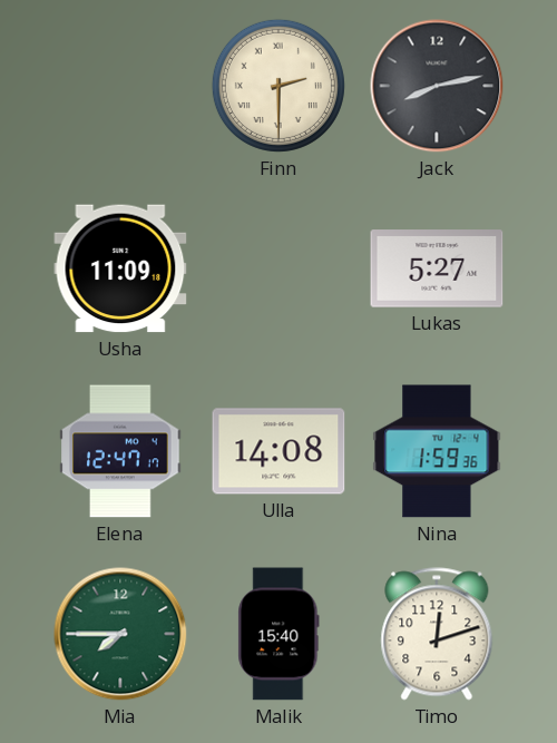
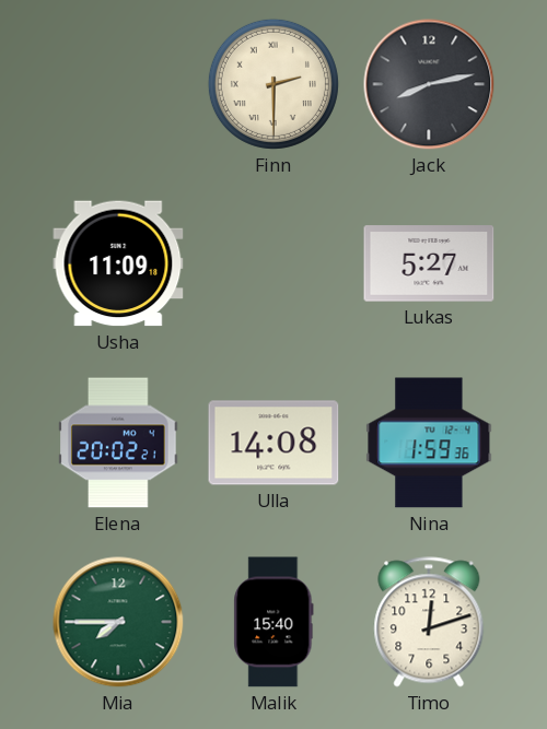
Elena: 12:47 -> 20:02 (118, 443)
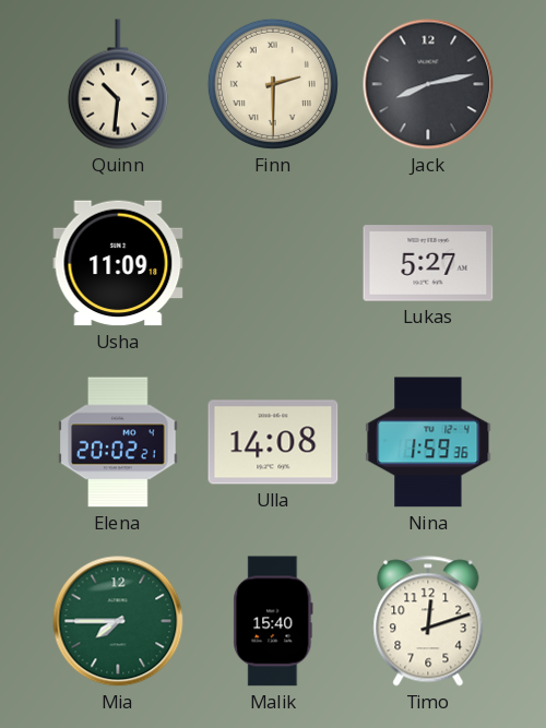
Quinn: none -> 10:31 (118, 84)
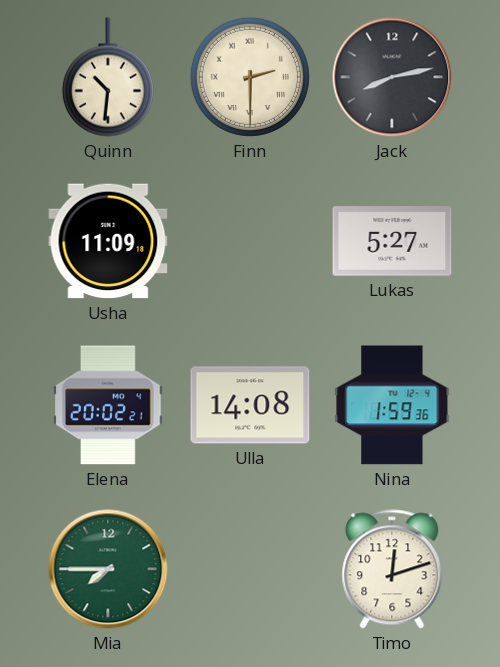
Malik: 15:40 -> none (273, 621)
